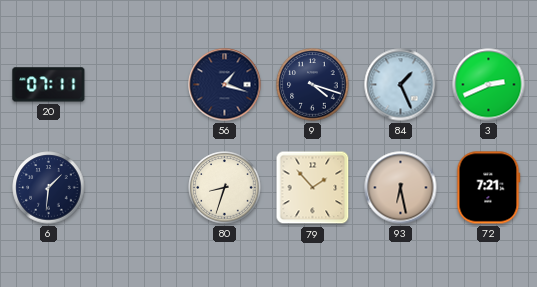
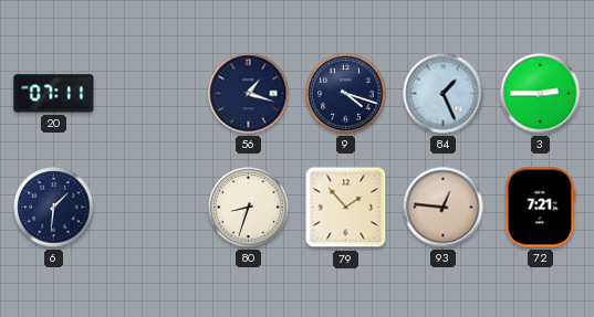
3: 2:41 -> 2:45 (541, 94)
93: 6:28 -> 12:46 (444, 208)
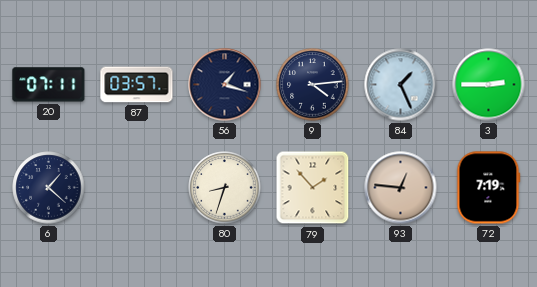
87: none -> 03:57 (137, 85)
9: 4:18 -> 4:14 (313, 85)
6: 1:31 -> 1:22 (49, 188)
72: 7:21 -> 7:19 (489, 188)
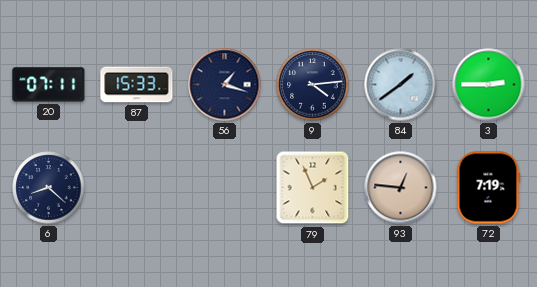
87: 03:57 -> 15:33 (137, 85)
84: 1:26 -> 1:39 (401, 85)
6: 1:22 -> 8:22 (49, 188)
80: 8:33 -> none (225, 188)
79: 1:53 -> 1:56 (313, 188)
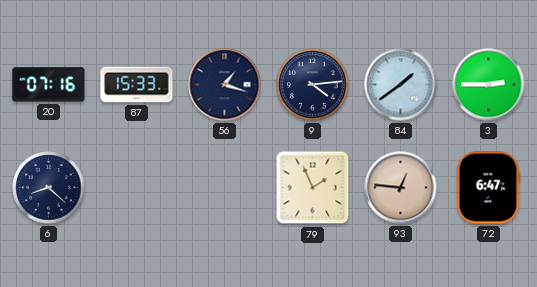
20: 07:11 -> 07:16 (49, 85)
72: 7:19 -> 6:47 (489, 188)
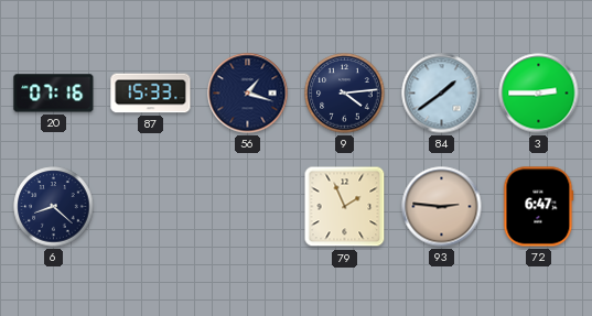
93: 12:46 -> 2:46 (442, 207)
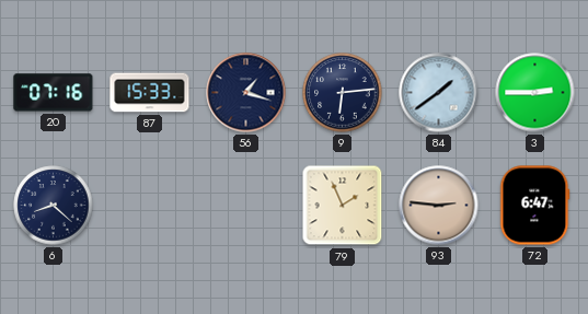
9: 4:14 -> 6:14 (343, 93)
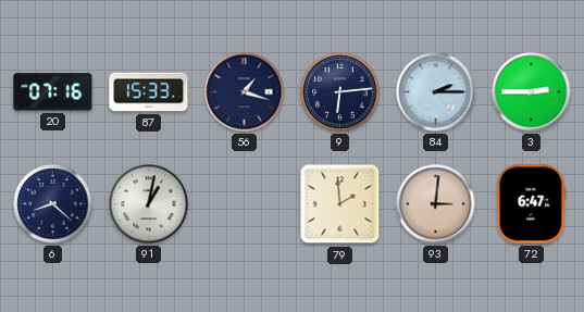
84: 1:39 -> 2:15 (436, 92)
91: none -> 1:02 (149, 204)
79: 1:56 -> 1:59 (340, 204)
93: 2:46 -> 3:01 (436, 204)
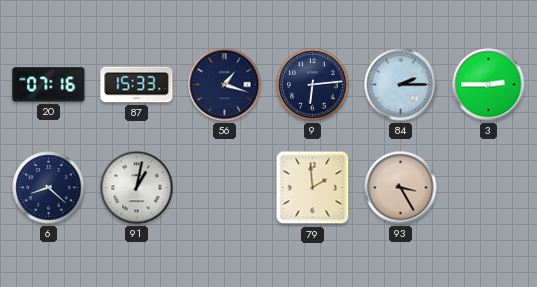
93: 3:01 -> 3:25 (401, 188)
72: 6:47 -> none (532, 204)
